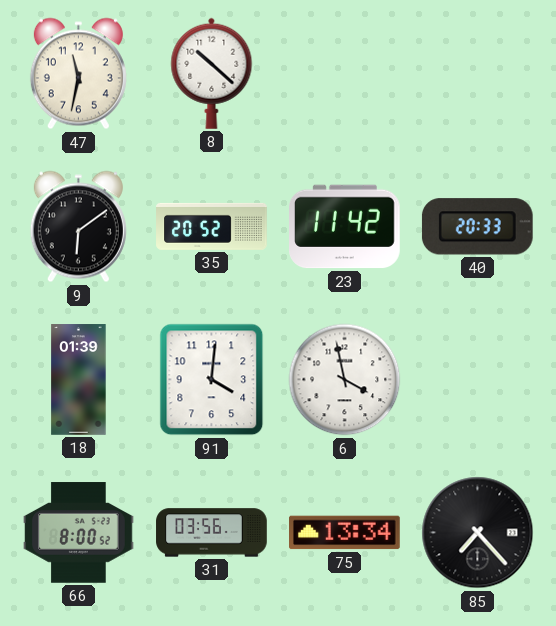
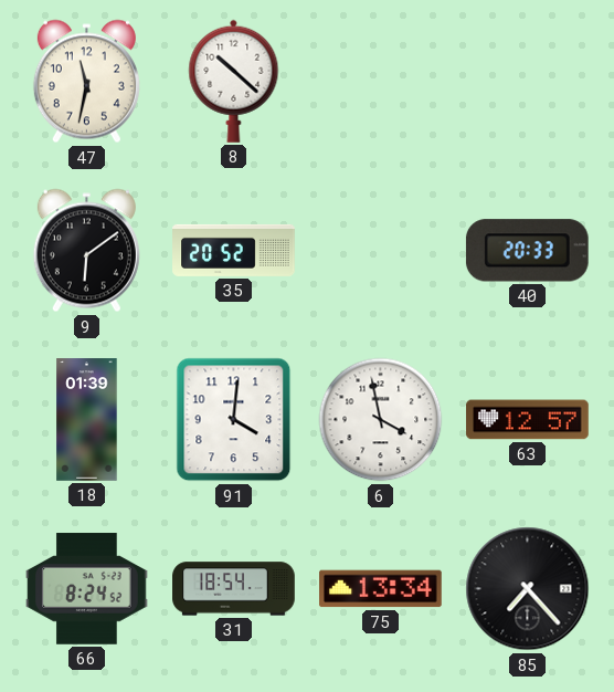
23: 11:42 -> none (345, 227)
63: none -> 12:57 (528, 420)
66: 8:00 -> 8:24 (87, 589)
31: 03:56 -> 18:54 (234, 589)
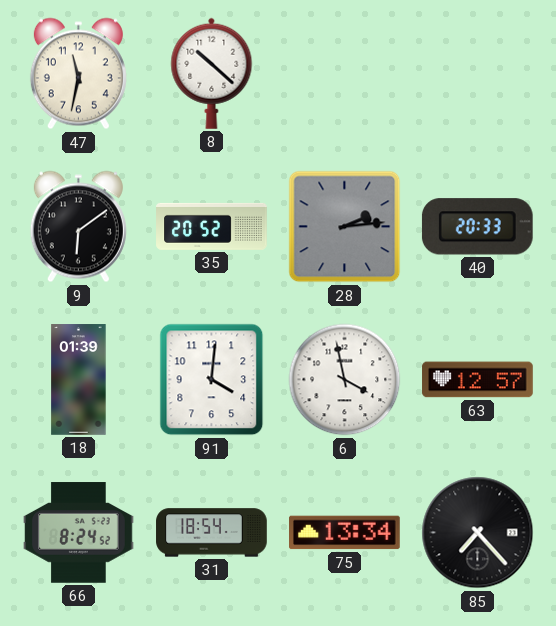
28: none -> 2:14 (345, 227)
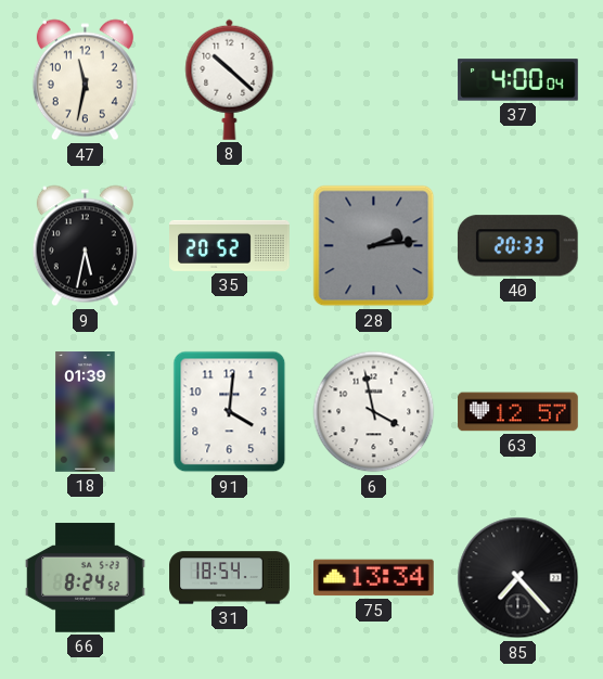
37: none -> 4:00 (518, 80)
9: 6:09 -> 5:32 (85, 246)
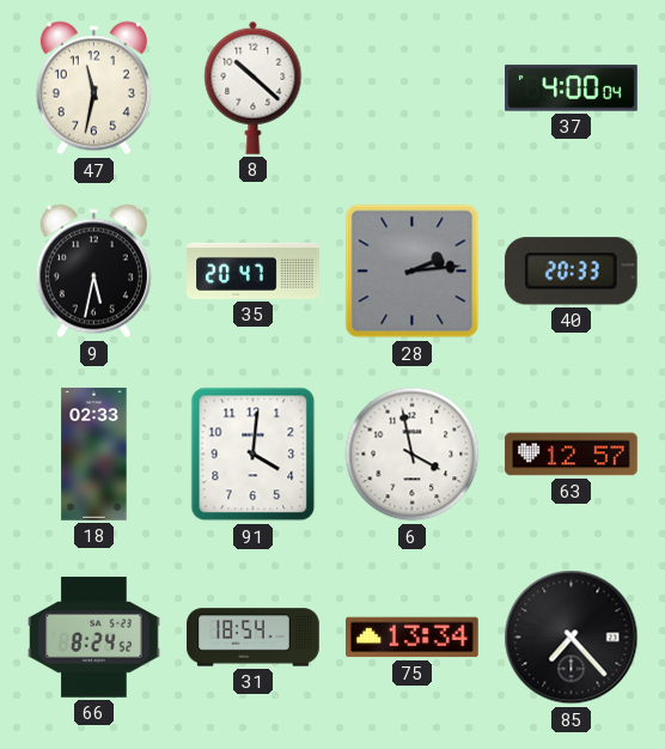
35: 20:52 -> 20:47 (254, 270)
18: 01:39 -> 02:33 (94, 455)
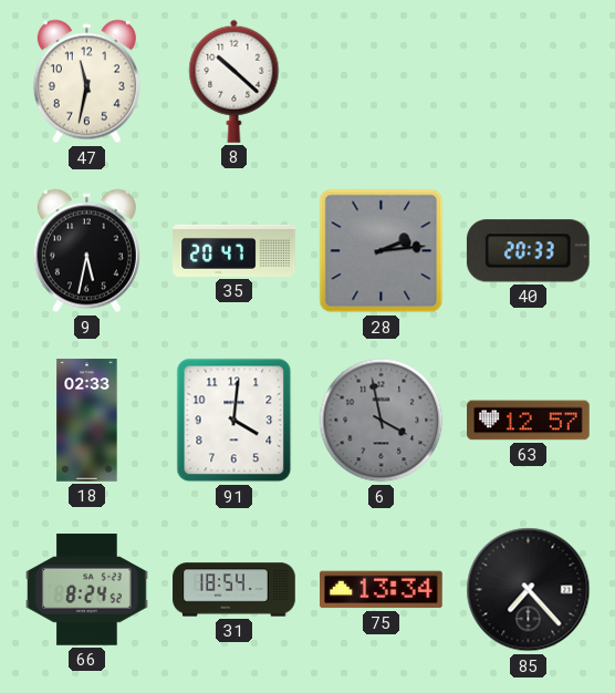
37: 4:00 -> none (572, 89)
6 dial: white -> grey (382, 421)
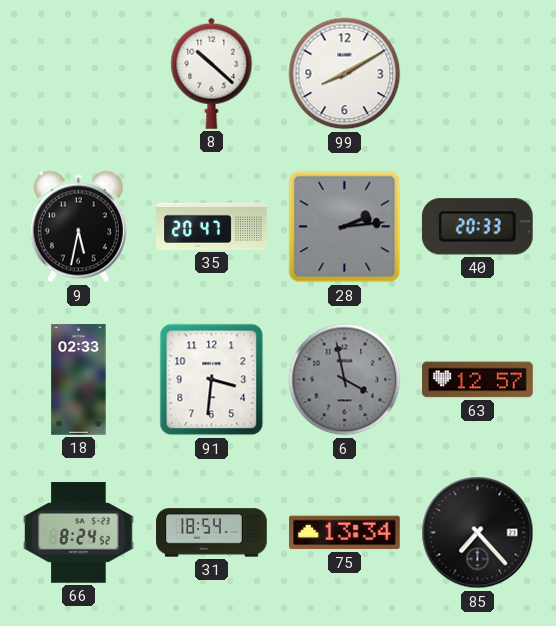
47: 11:32 -> none (86, 82)
99: none -> 8:10 (345, 74)
91: 4:01 -> 3:31 (212, 380)
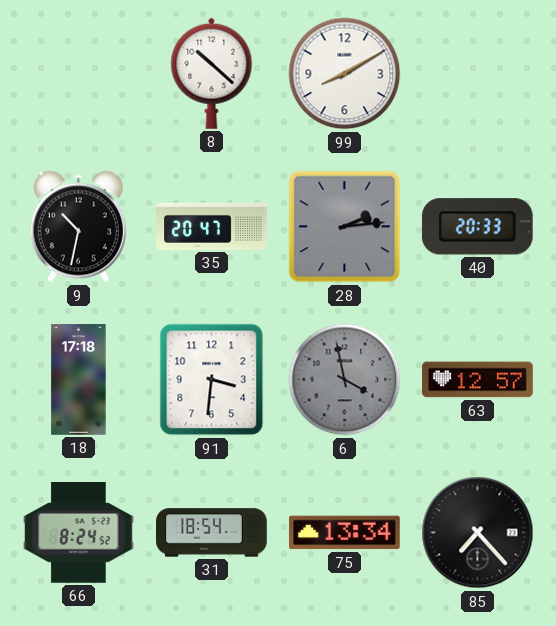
9: 5:32 -> 10:32 (78, 227)
18: 02:33 -> 17:18 (79, 380)
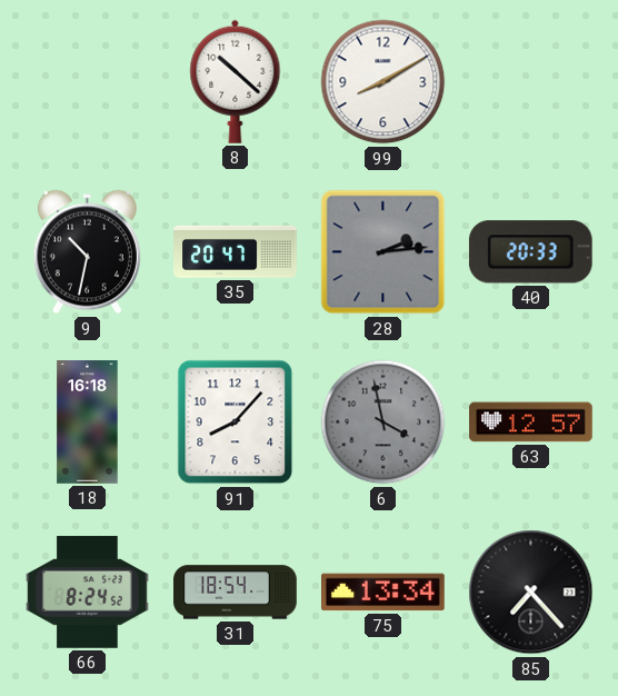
18: 17:18 -> 16:18 (88, 422)
91: 3:31 -> 8:07 (236, 422)
